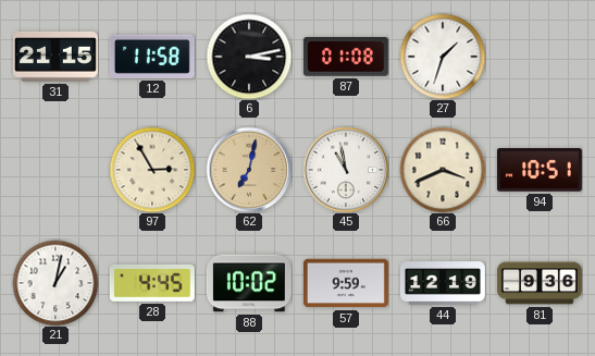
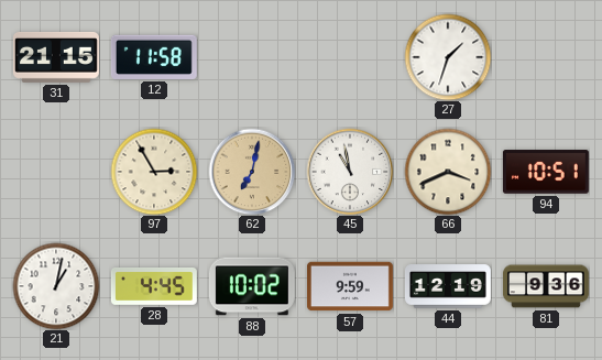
6: 3:13 -> none (249, 57)
87: 01:08 -> none (346, 58)
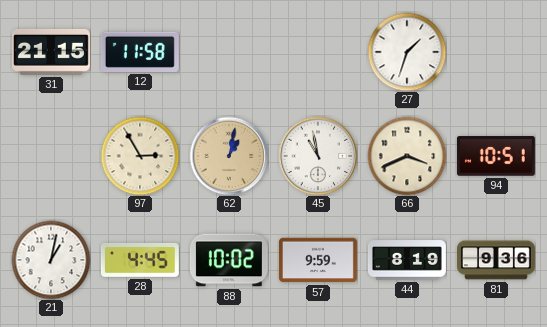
62: 7:02 -> 1:02 (229, 156)
44: 12:19 -> 8:19 (407, 260)
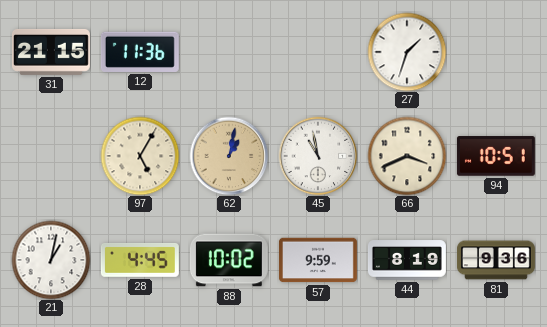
12: 11:58 -> 11:36 (140, 52)
97: 2:55 -> 5:05 (140, 156)
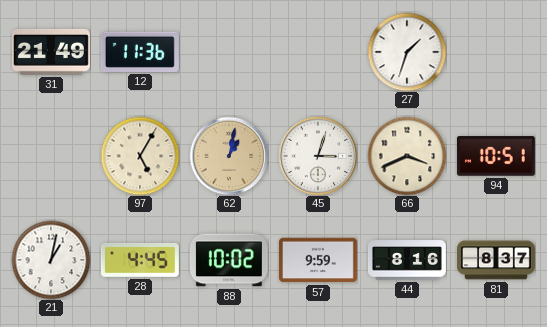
31: 21:15 -> 21:49 (51, 52)
45: 10:58 -> 3:03 (318, 156)
44: 8:19 -> 8:16 (407, 260)
81: 9:36 -> 8:37 (497, 260)
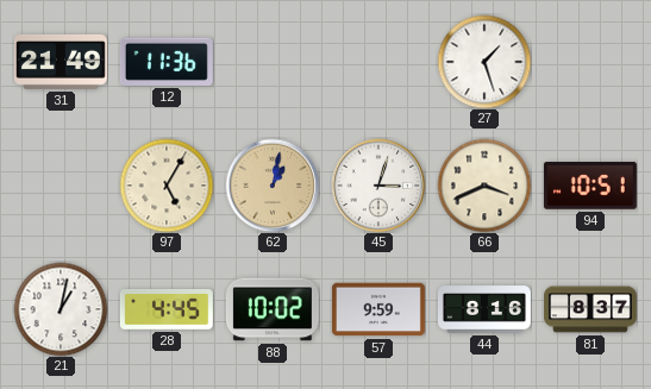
27: 1:33 -> 1:27 (484, 62)
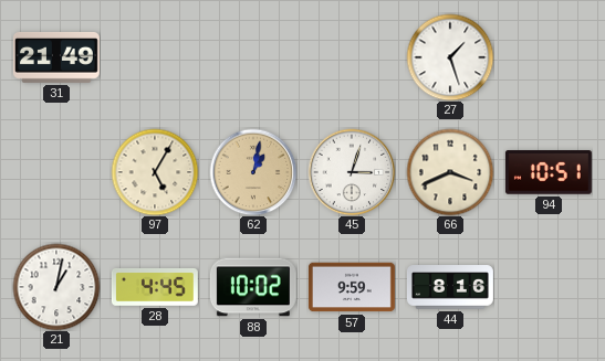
12: 11:36 -> none (167, 62)
81: 8:37 -> none (591, 309)
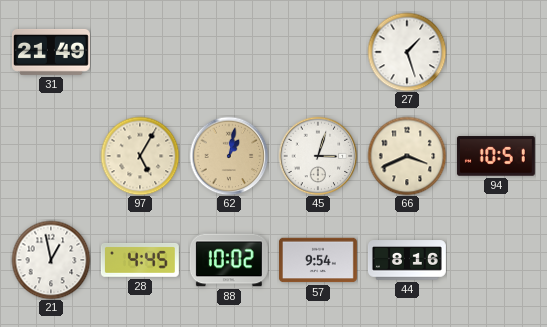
21: 1:02 -> 12:58 (51, 260)
57: 9:59 -> 9:54 (318, 260)
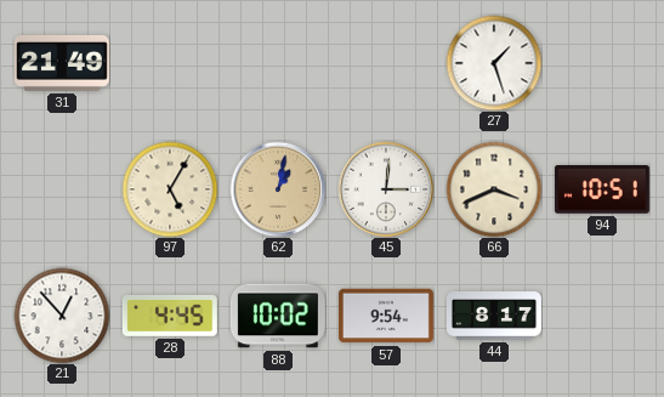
45: 3:03 -> 3:01 (386, 189)
21: 12:58 -> 12:53 (62, 316)
44: 8:16 -> 8:17 (494, 316)
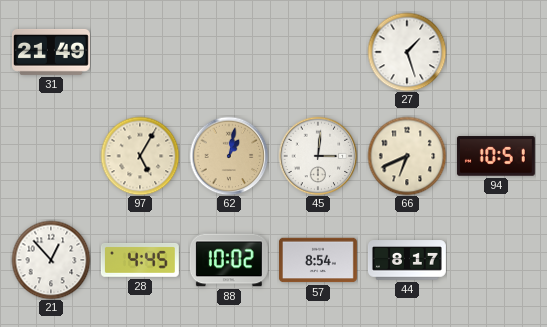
66: 3:41 -> 6:41 (407, 156)
57: 9:54 -> 8:54 (318, 260)
